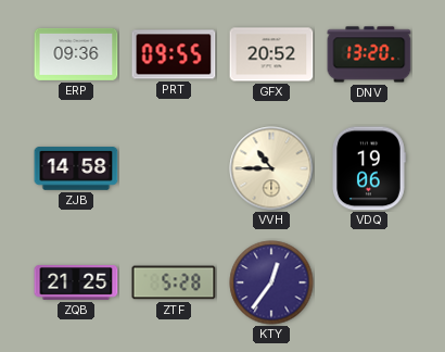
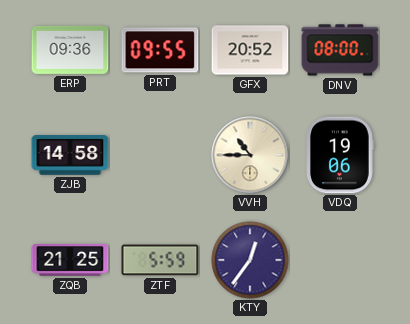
DNV: 13:20 -> 08:00 (340, 50)
ZTF: 5:28 -> 5:59 (160, 260)
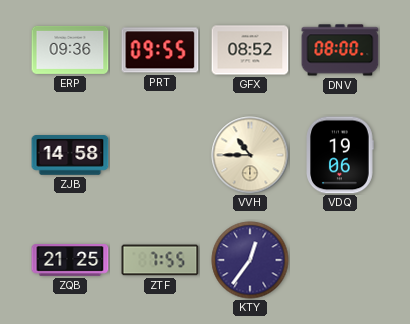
GFX: 20:52 -> 08:52 (250, 50)
ZTF: 5:59 -> 7:55 (160, 260)
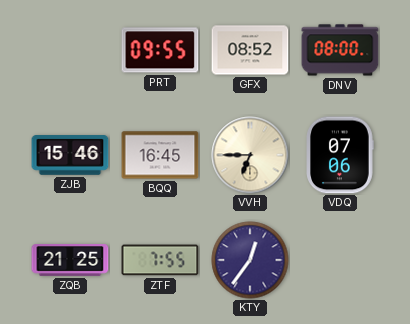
ERP: 09:36 -> none (70, 50)
ZJB: 14:58 -> 15:46 (70, 155)
BQQ: none -> 16:45 (160, 155)
VVH: 10:45 -> 6:45 (250, 155)
VDQ: 19:06 -> 07:06 (340, 155)
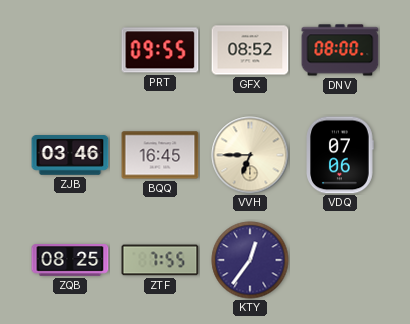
ZJB: 15:46 -> 03:46 (70, 155)
ZQB: 21:25 -> 08:25 (70, 260)
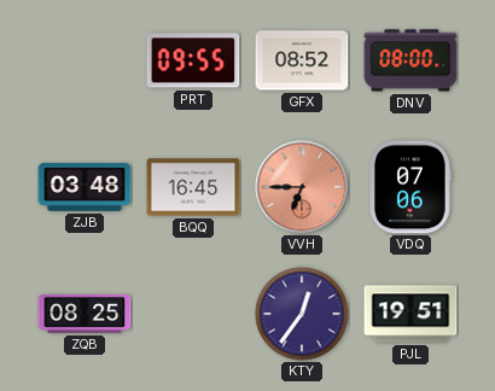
ZJB: 03:46 -> 03:48 (85, 187)
VVH dial: cream -> salmon (302, 187)
ZTF: 7:55 -> none (160, 260)
PJL: none -> 19:51 (410, 314)
